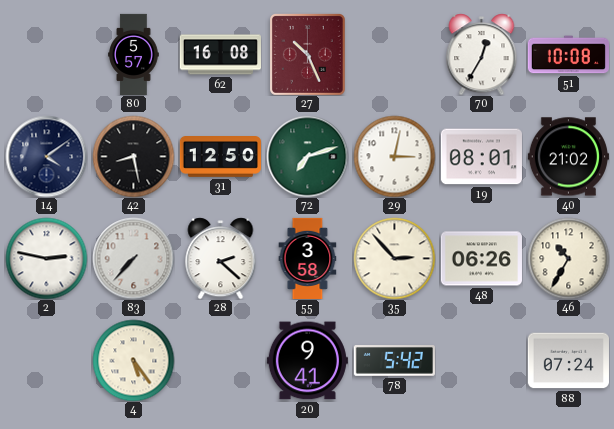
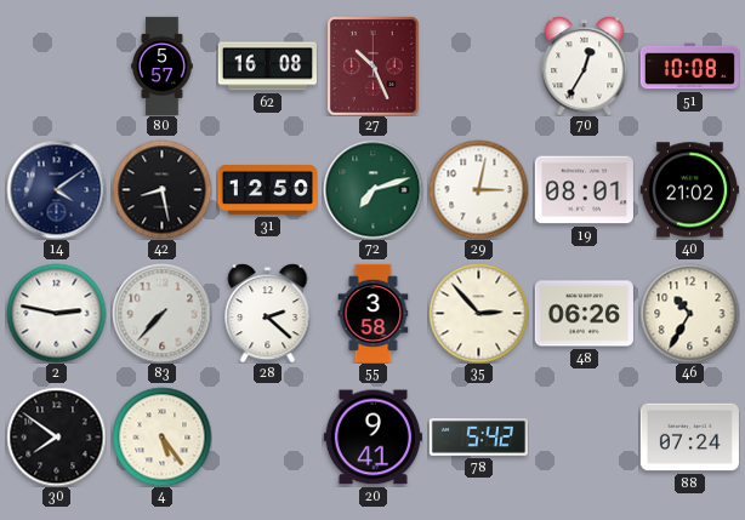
30: none -> 7:51 (56, 436)
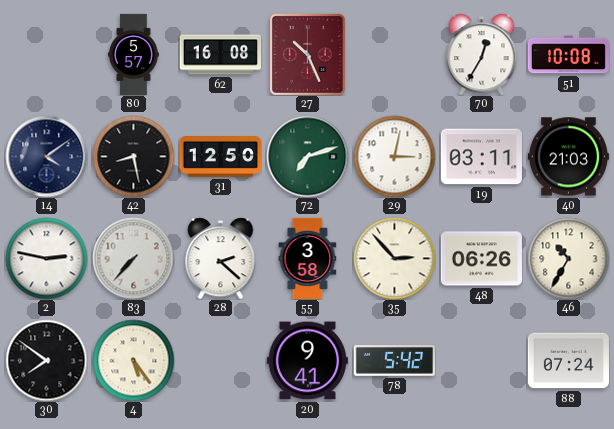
19: 08:01 -> 03:11 (481, 157)
40: 21:02 -> 21:03 (568, 157)
